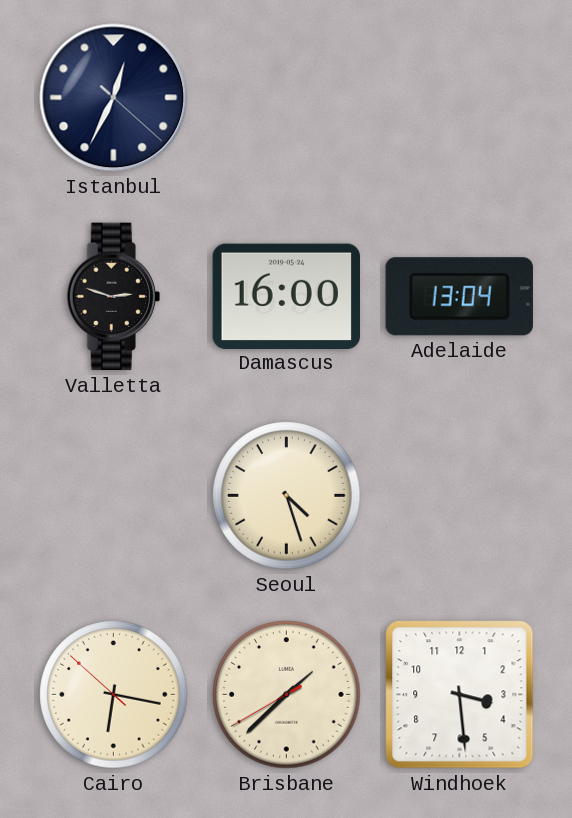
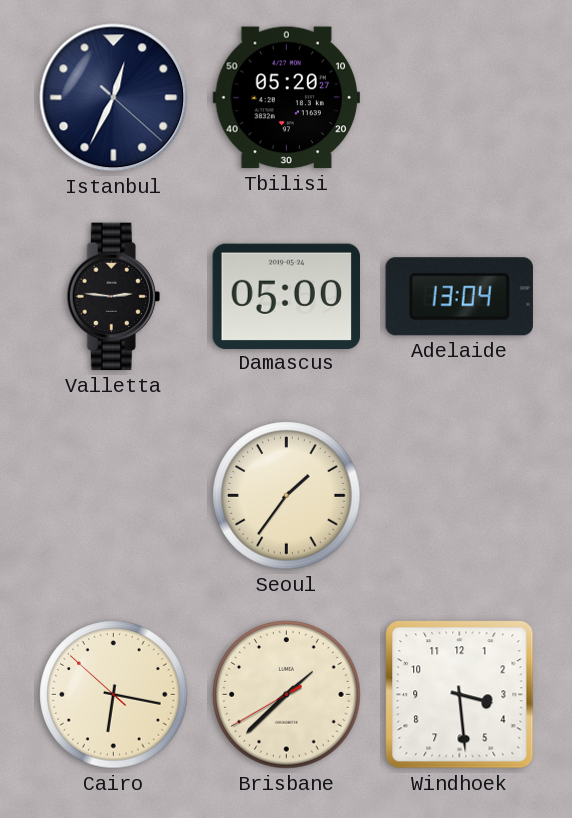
Tbilisi: none -> 05:20 (286, 98)
Valletta: 2:48 -> 2:46 (113, 297)
Damascus: 16:00 -> 05:00 (286, 296)
Seoul: 4:27 -> 1:36 (287, 496)
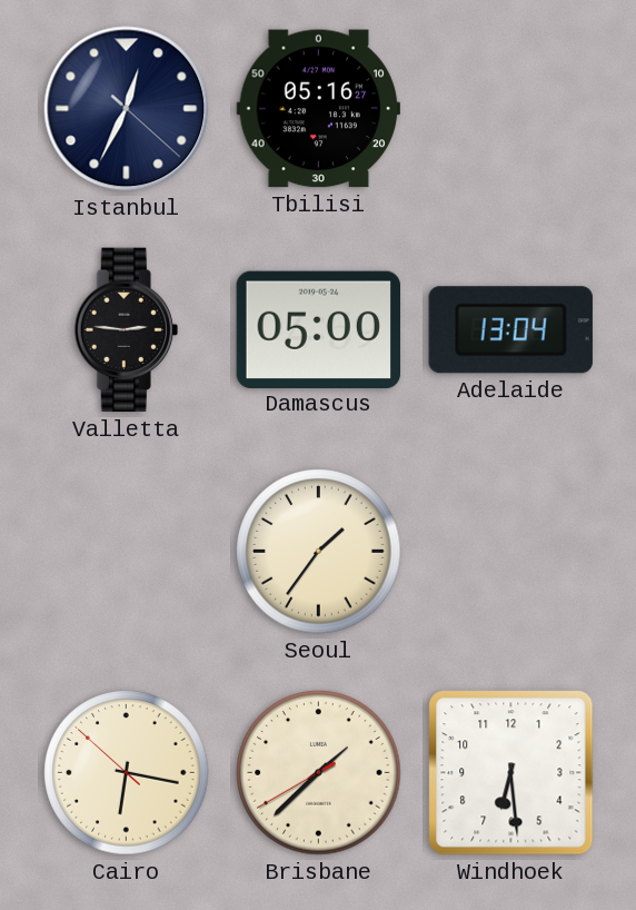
Tbilisi: 05:20 -> 05:16 (318, 109)
Windhoek: 3:29 -> 6:29 (511, 773)
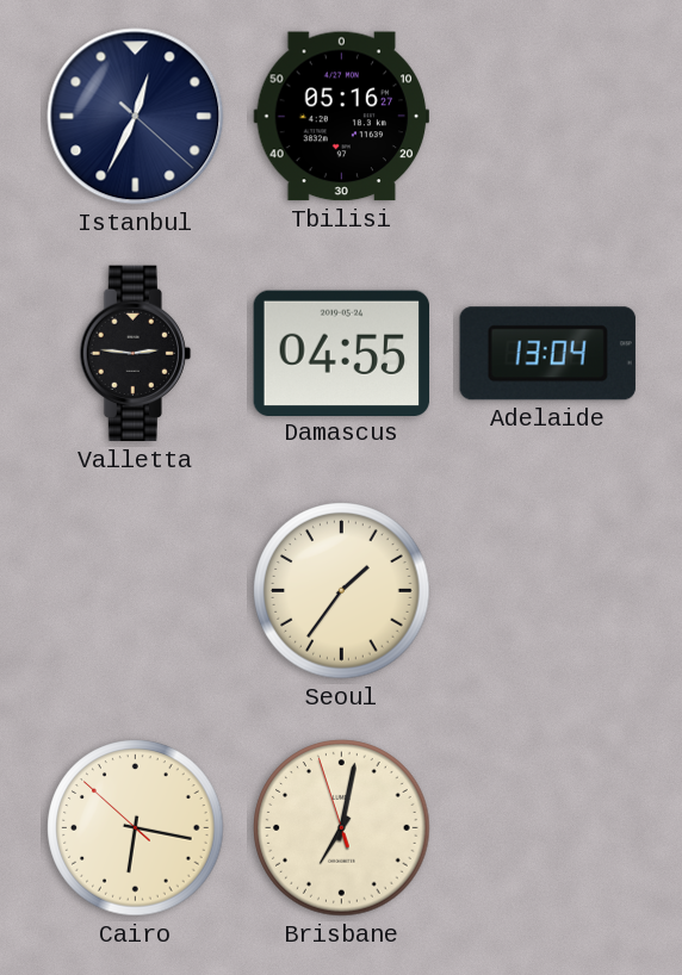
Damascus: 05:00 -> 04:55 (341, 353)
Brisbane: 1:37 -> 7:01 (342, 828)
Windhoek: 6:29 -> none (511, 773)
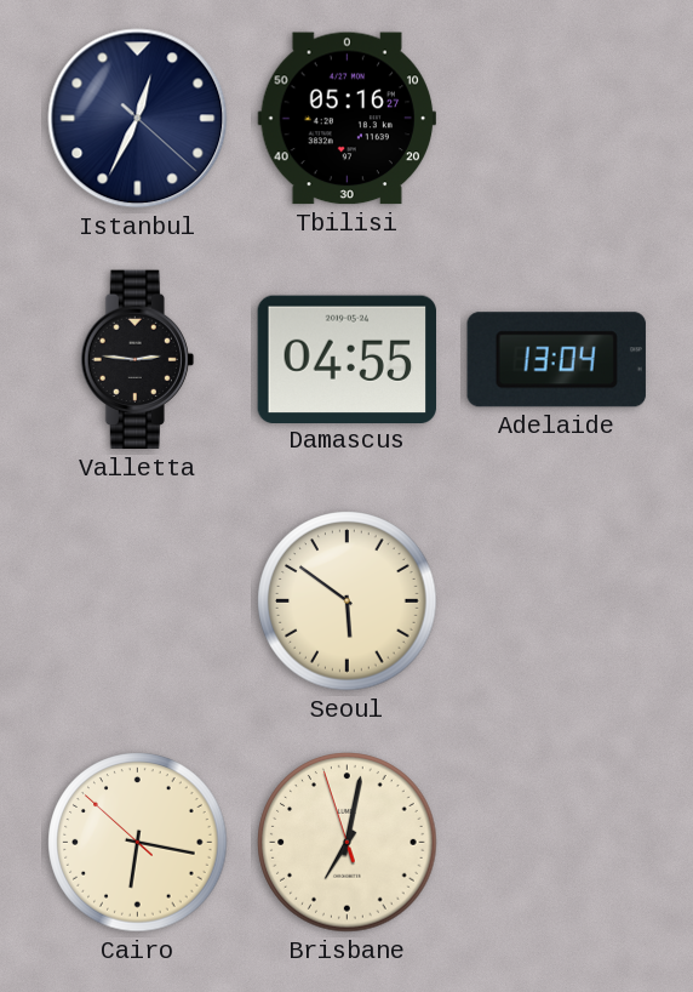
Seoul: 1:36 -> 5:51 (348, 602)
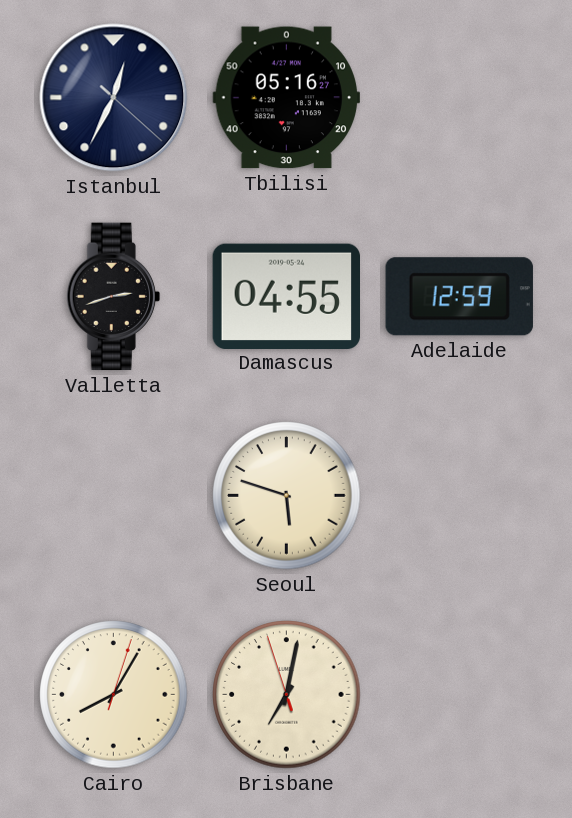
Valletta: 2:46 -> 2:42 (113, 297)
Adelaide: 13:04 -> 12:59 (459, 297)
Seoul: 5:51 -> 5:48 (287, 496)
Cairo: 6:16 -> 8:05 (114, 695)
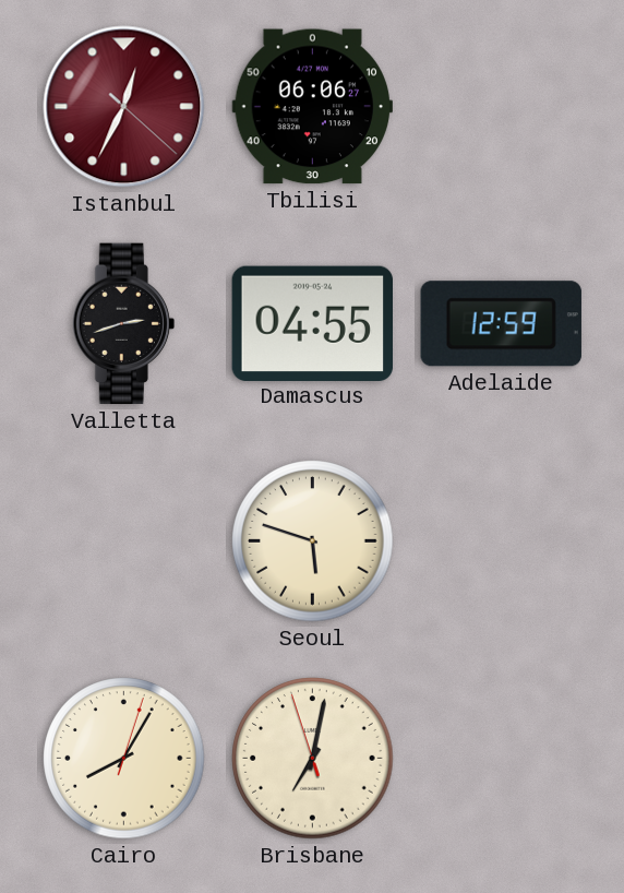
Istanbul dial: navy -> burgundy (124, 107)
Tbilisi: 05:16 -> 06:06 (312, 107)
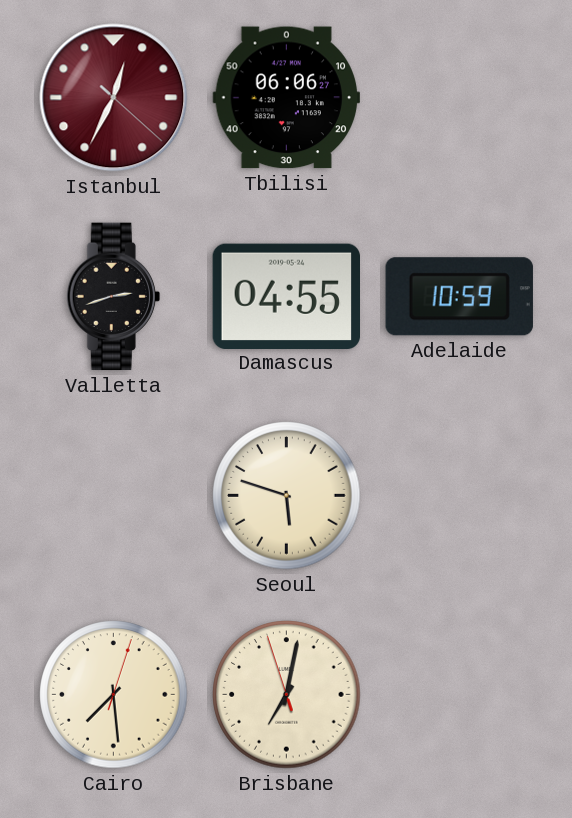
Adelaide: 12:59 -> 10:59 (459, 297)
Cairo: 8:05 -> 7:29 (114, 695)
